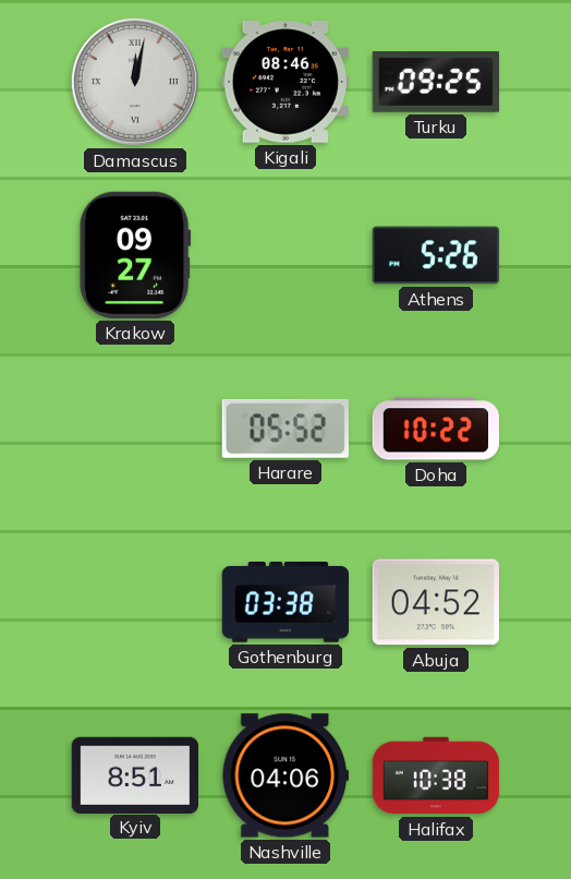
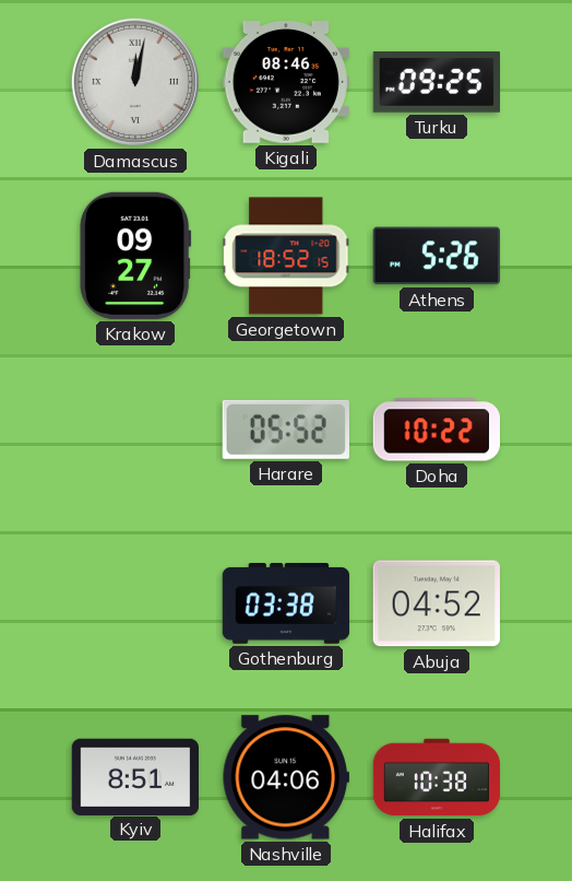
Georgetown: none -> 18:52 (286, 256)
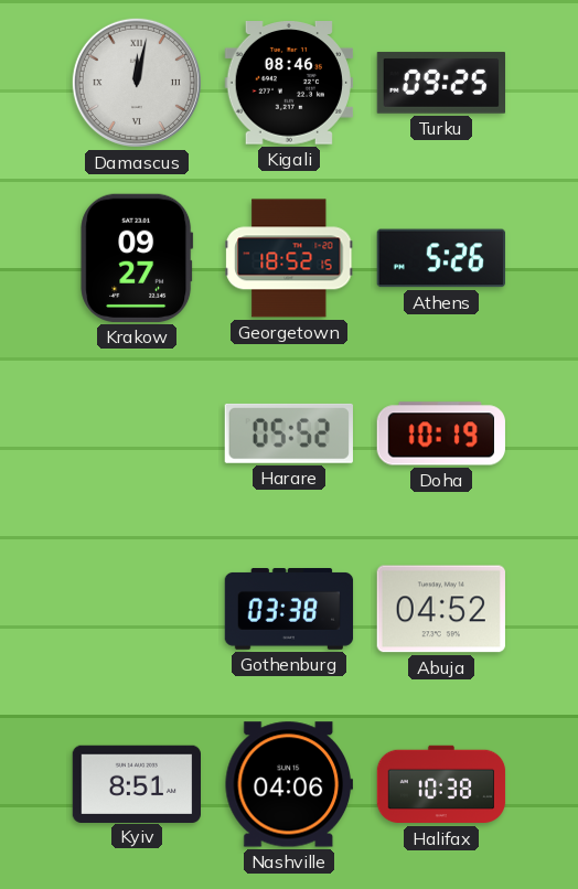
Doha: 10:22 -> 10:19 (440, 433)
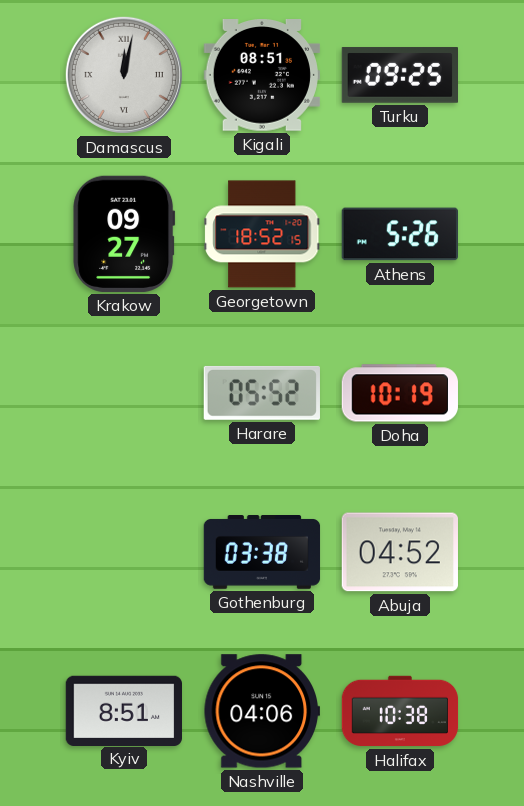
Kigali: 08:46 -> 08:51 (261, 76)
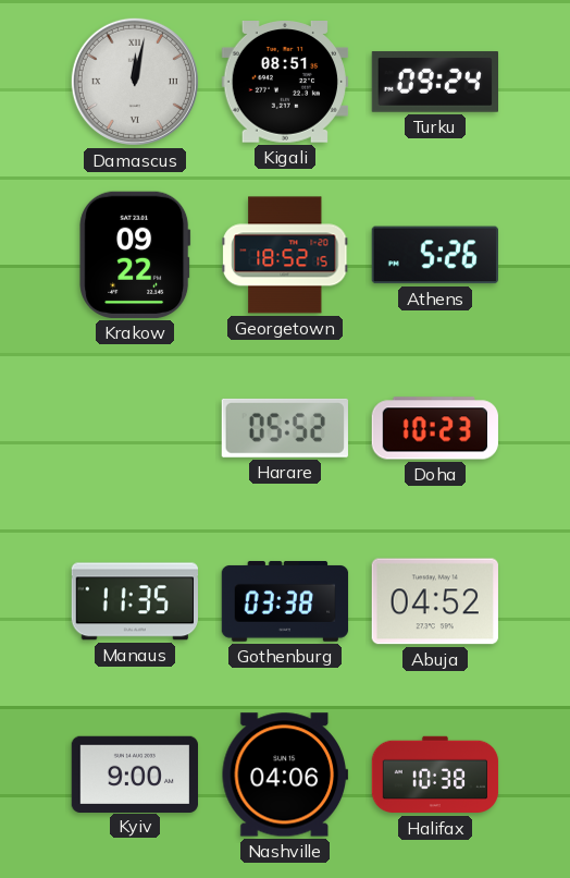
Turku: 09:25 -> 09:24 (434, 82)
Krakow: 09:27 -> 09:22 (135, 255)
Doha: 10:19 -> 10:23 (434, 428)
Manaus: none -> 11:35 (134, 601)
Kyiv: 8:51 -> 9:00 (134, 773)
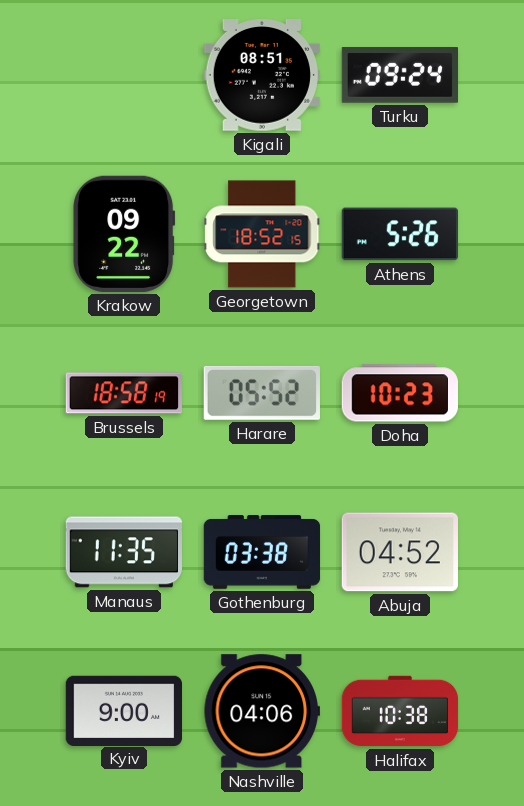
Damascus: 12:02 -> none (135, 82)
Brussels: none -> 18:58 (124, 393)
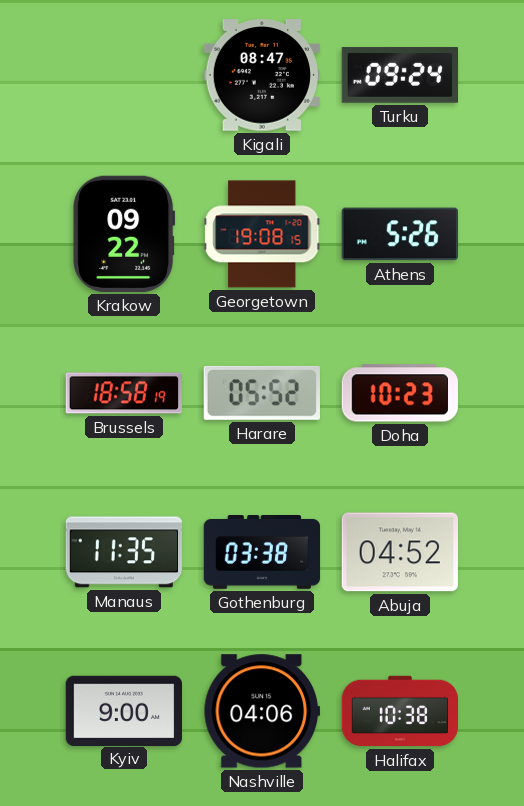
Kigali: 08:51 -> 08:47 (261, 76)
Georgetown: 18:52 -> 19:08 (262, 234)
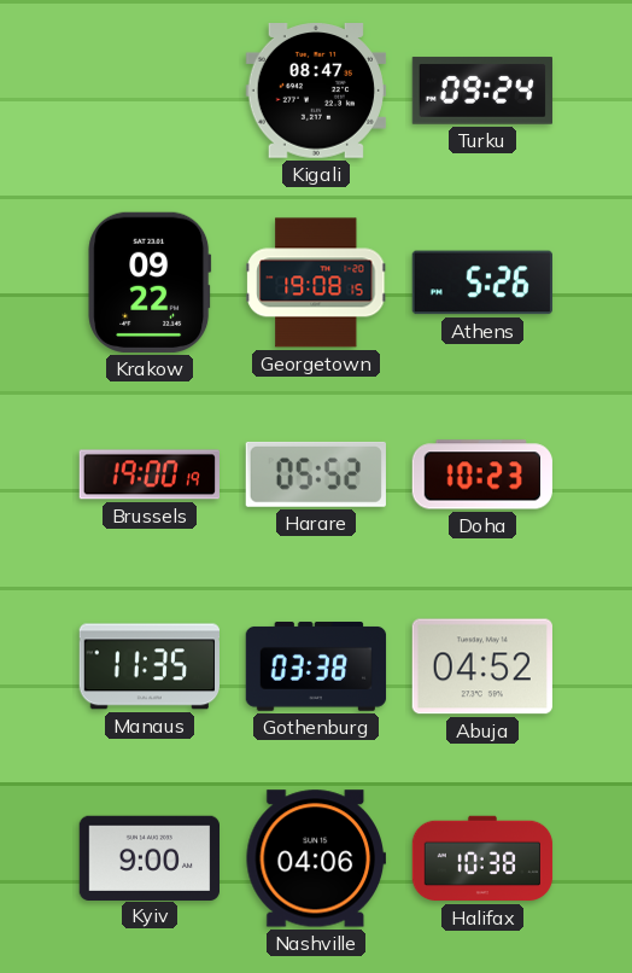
Brussels: 18:58 -> 19:00 (150, 474)
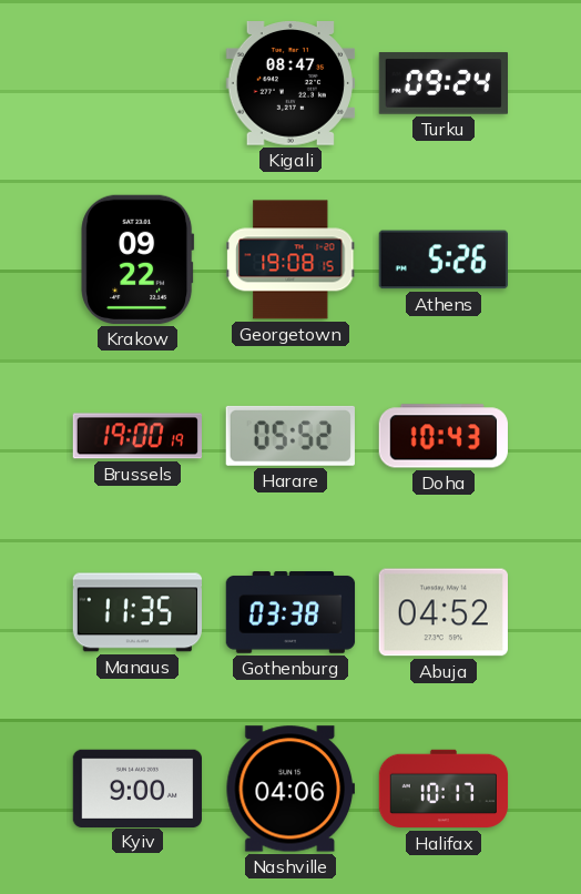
Doha: 10:23 -> 10:43 (442, 436)
Halifax: 10:38 -> 10:17 (444, 789)
